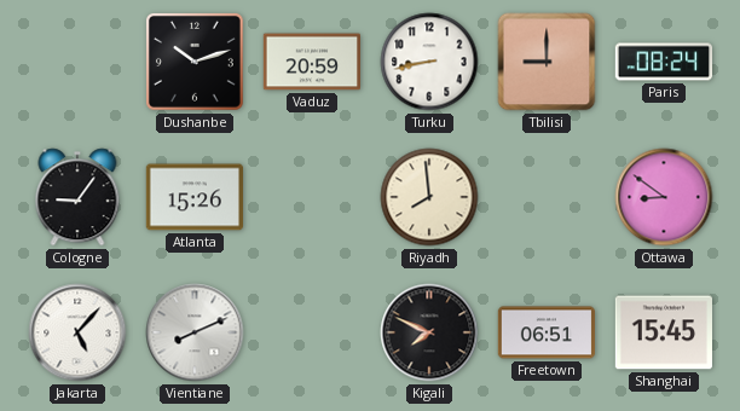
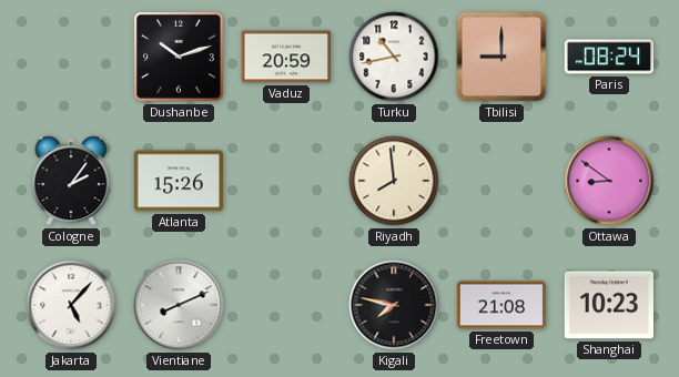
Turku: 8:43 -> 10:43 (394, 57)
Cologne: 9:06 -> 2:06 (71, 181)
Kigali: 7:49 -> 7:47 (394, 305)
Freetown: 06:51 -> 21:08 (500, 305)
Shanghai: 15:45 -> 10:23 (608, 305)
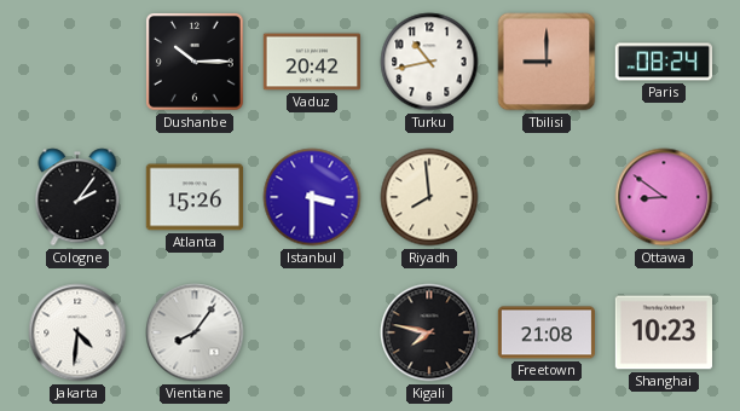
Dushanbe: 10:12 -> 10:15 (195, 62)
Vaduz: 20:59 -> 20:42 (311, 62)
Istanbul: none -> 3:30 (312, 197)
Jakarta: 5:07 -> 4:31 (77, 332)
Vientiane: 8:11 -> 8:06 (195, 332)
